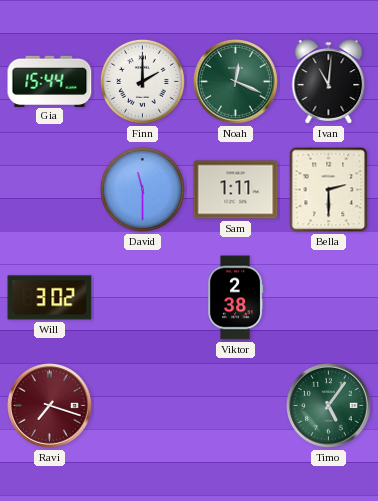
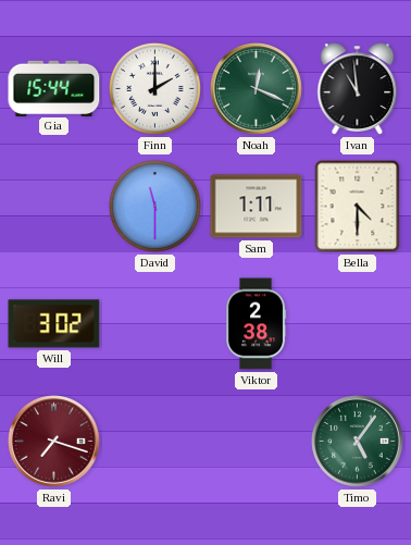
Ivan: 11:01 -> 10:59 (358, 89)
Bella: 2:30 -> 4:30 (358, 207)
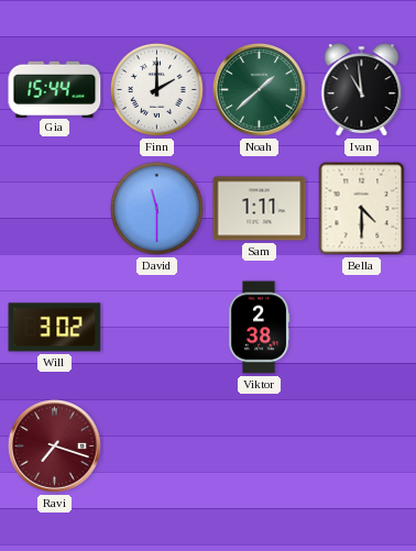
Noah: 12:19 -> 1:38 (260, 90)
Timo: 5:06 -> none (358, 442)
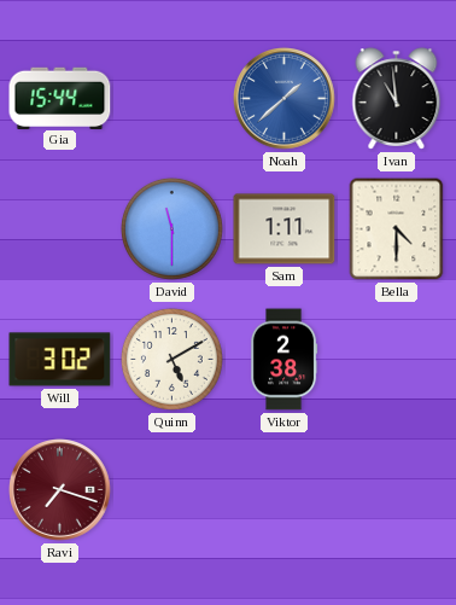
Finn: 2:00 -> none (156, 89)
Noah dial: green -> blue (285, 99)
Quinn: none -> 5:10 (171, 359)
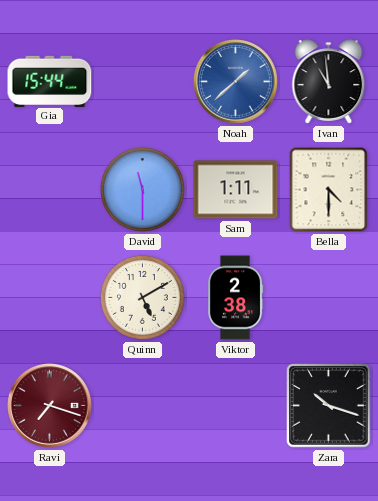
Will: 3:02 -> none (60, 360)
Zara: none -> 10:18 (329, 406)
